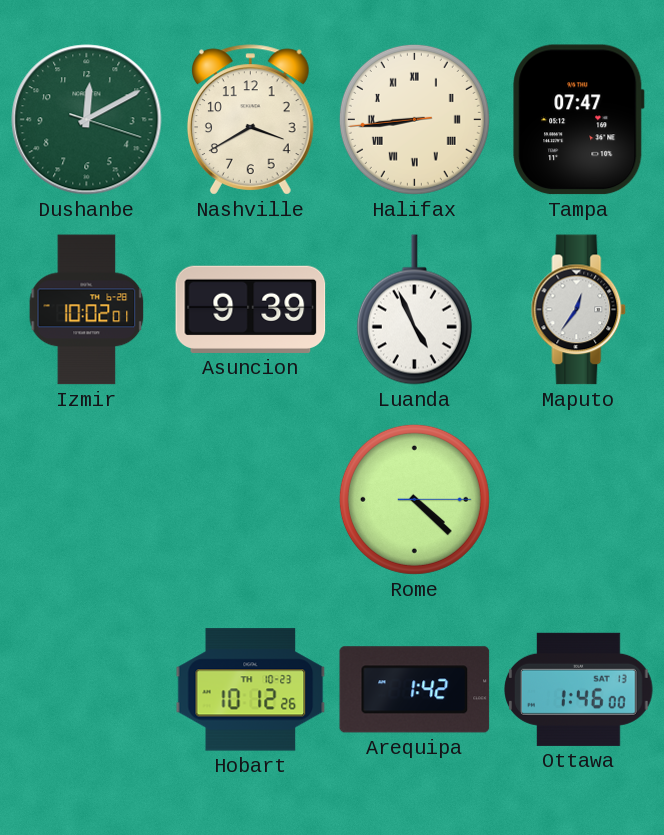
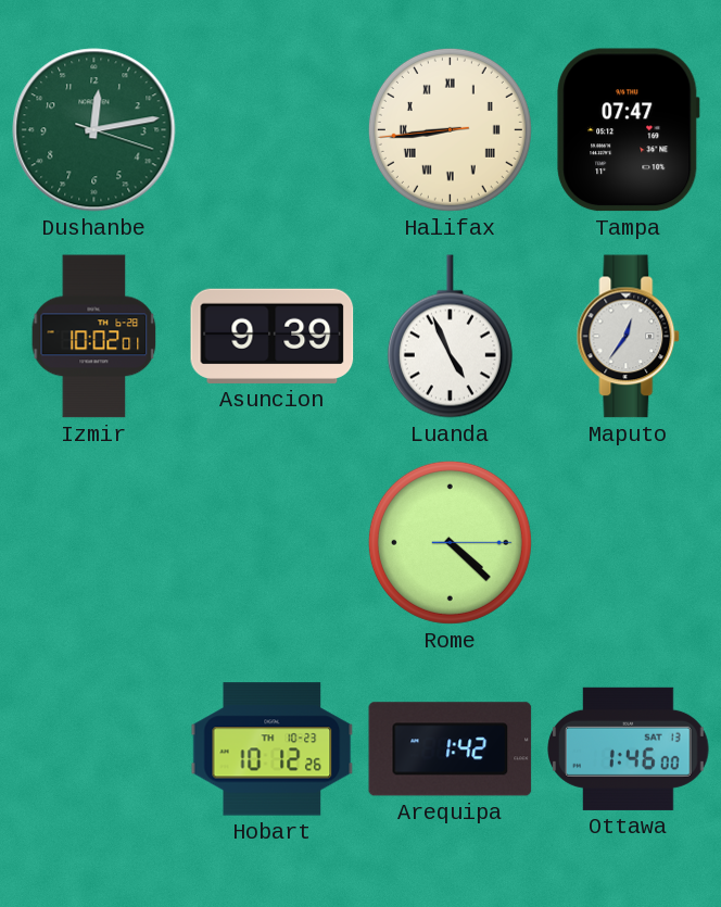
Dushanbe: 12:10 -> 12:13 (94, 130)
Nashville: 3:40 -> none (250, 120)
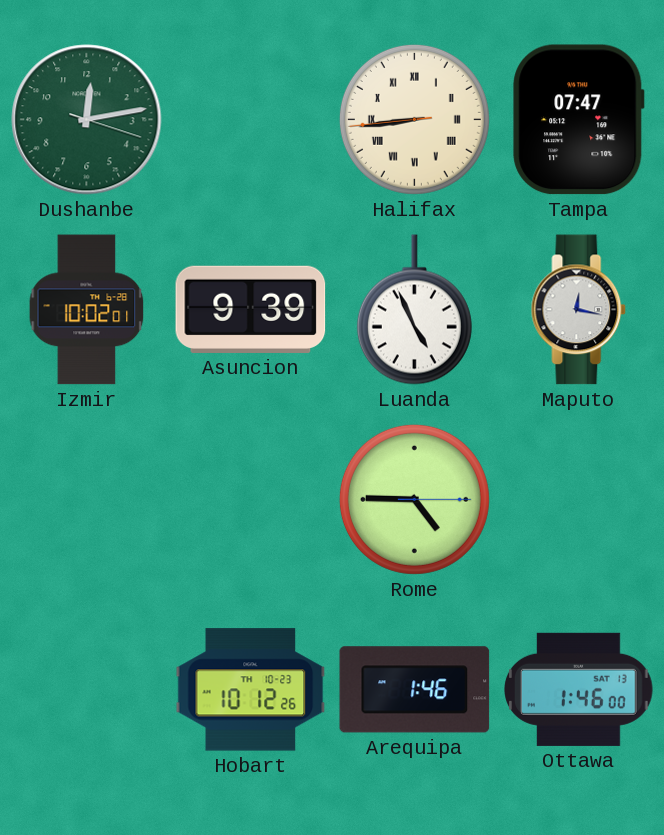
Maputo: 12:36 -> 12:17 (579, 310)
Rome: 4:22 -> 4:45 (414, 499)
Arequipa: 1:42 -> 1:46 (415, 690)
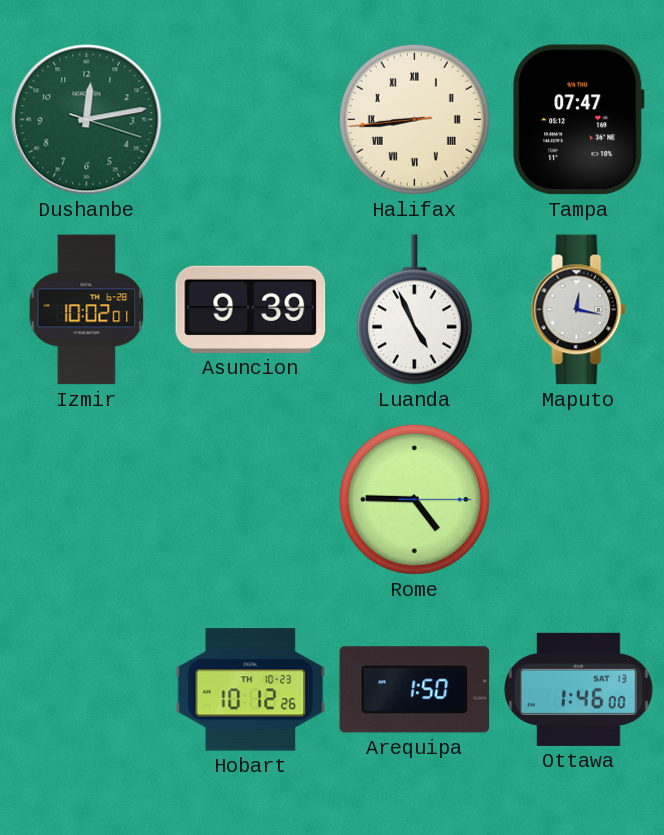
Arequipa: 1:46 -> 1:50 (415, 690)
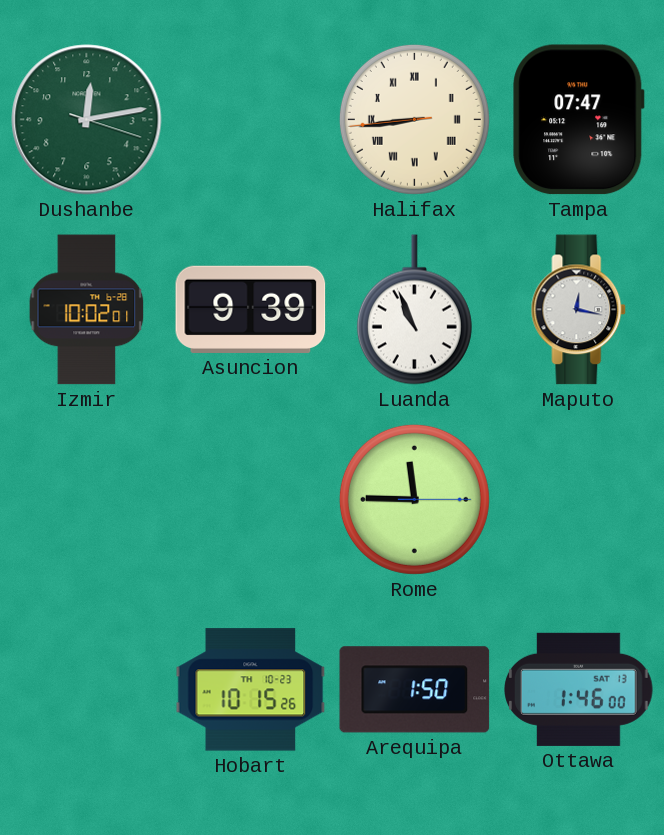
Luanda: 4:56 -> 10:56 (414, 310)
Rome: 4:45 -> 11:45 (414, 499)
Hobart: 10:12 -> 10:15 (251, 690)
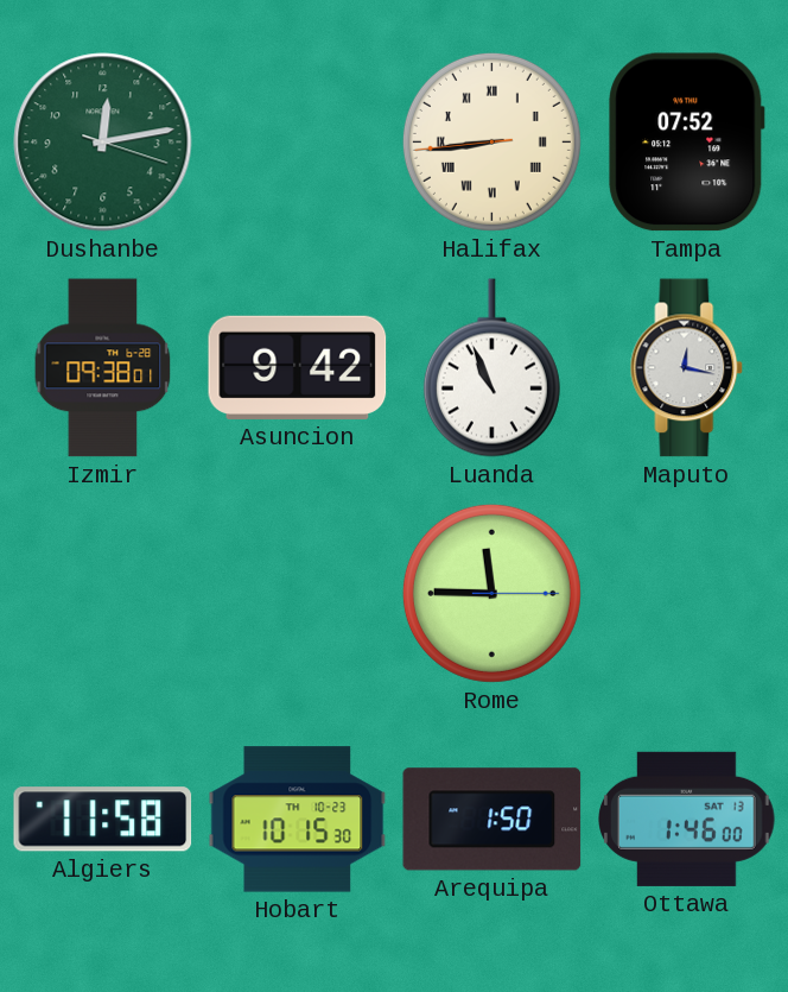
Tampa: 07:47 -> 07:52 (687, 143)
Izmir: 10:02 -> 09:38 (103, 368)
Asuncion: 9:39 -> 9:42 (298, 367)
Algiers: none -> 11:58 (103, 820)
Hobart: 10:15:26 -> 10:15:30 (298, 820)
